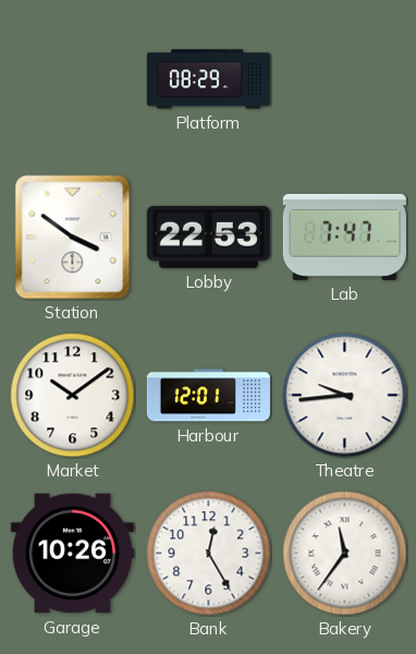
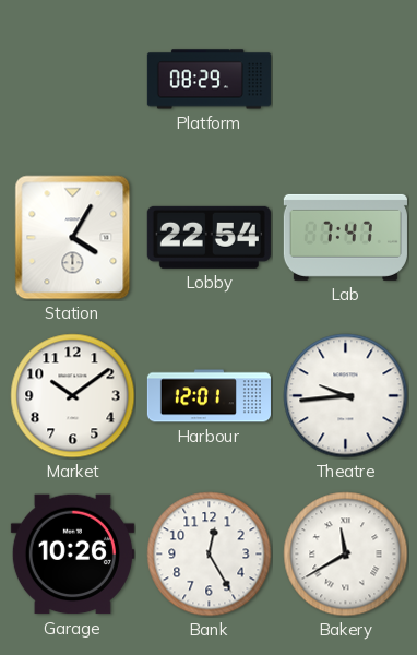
Station: 3:51 -> 4:05 (73, 238)
Lobby: 22:53 -> 22:54 (208, 237)
Bakery: 11:36 -> 11:40 (346, 555)
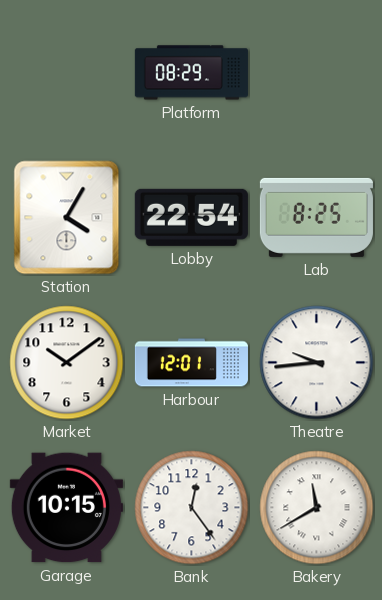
Lab: 7:47 -> 8:25 (316, 217)
Garage: 10:26 -> 10:15 (66, 508)
Bank: 12:25 -> 12:24 (192, 508)
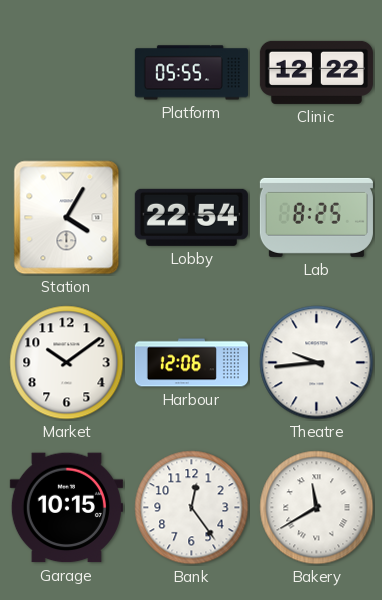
Platform: 08:29 -> 05:55 (191, 73)
Clinic: none -> 12:22 (316, 72)
Harbour: 12:01 -> 12:06 (191, 363)
